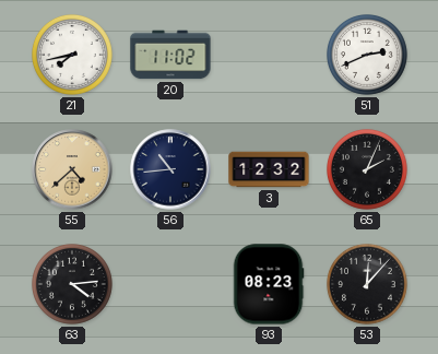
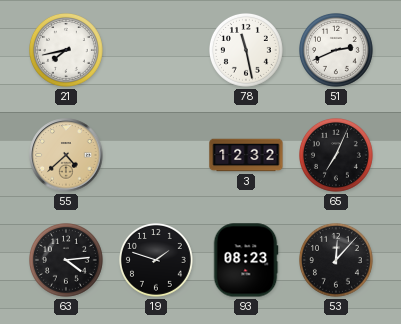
20: 11:02 -> none (170, 55)
78: none -> 11:28 (247, 51)
56: 10:44 -> none (170, 169)
65: 2:04 -> 7:04 (337, 156)
19: none -> 1:48 (157, 261)
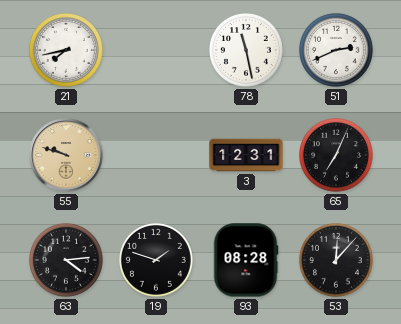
55: 4:38 -> 9:48 (66, 155)
3: 12:32 -> 12:31 (246, 155)
93: 08:23 -> 08:28 (246, 260)
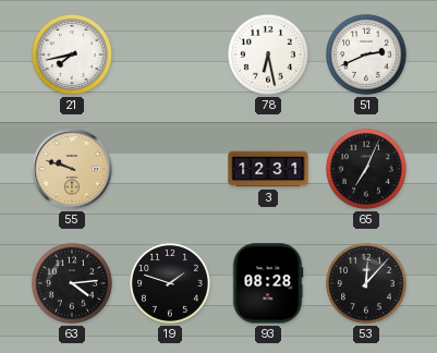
78: 11:28 -> 6:28 (269, 56)
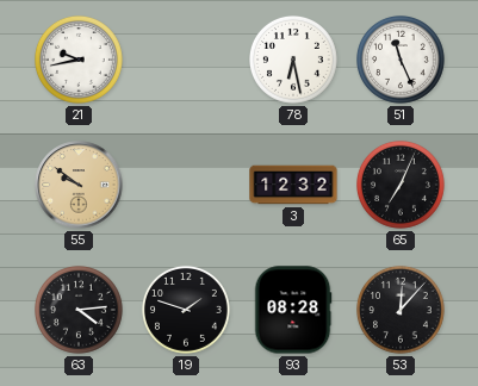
21: 7:43 -> 9:43 (80, 61)
51: 2:41 -> 11:26 (402, 61)
55: 9:48 -> 9:51 (79, 185)
3: 12:31 -> 12:32 (293, 185)
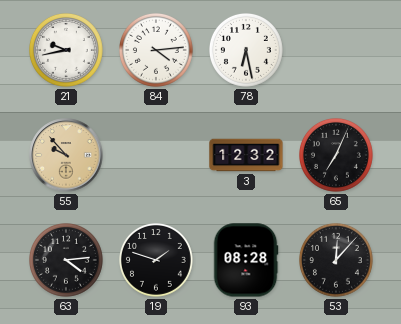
84: none -> 4:14 (157, 51)
51: 11:26 -> none (402, 61)
55: 9:51 -> 9:53 (66, 155)
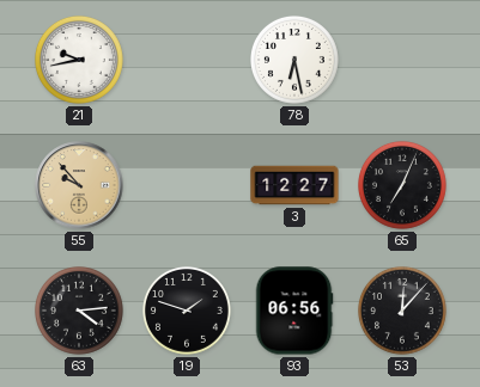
84: 4:14 -> none (157, 51)
3: 12:32 -> 12:27 (294, 185)
93: 08:28 -> 06:56 (294, 311)
